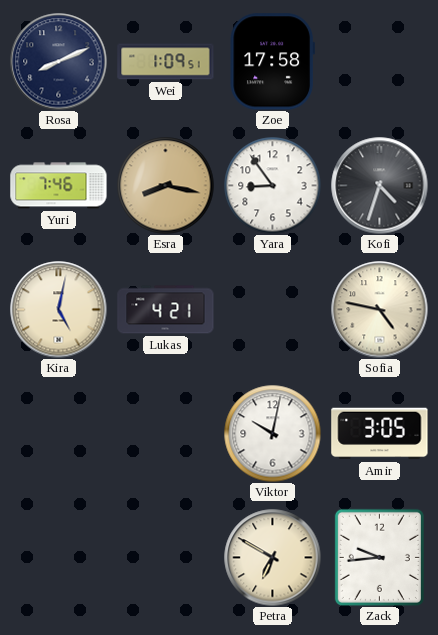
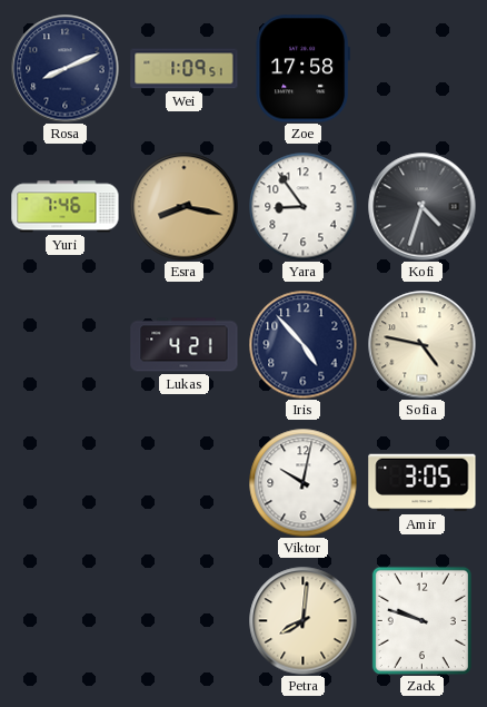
Kira: 5:02 -> none (59, 310)
Iris: none -> 4:53 (302, 344)
Petra: 6:50 -> 8:01 (304, 621)
Zack: 9:44 -> 9:48 (421, 620)
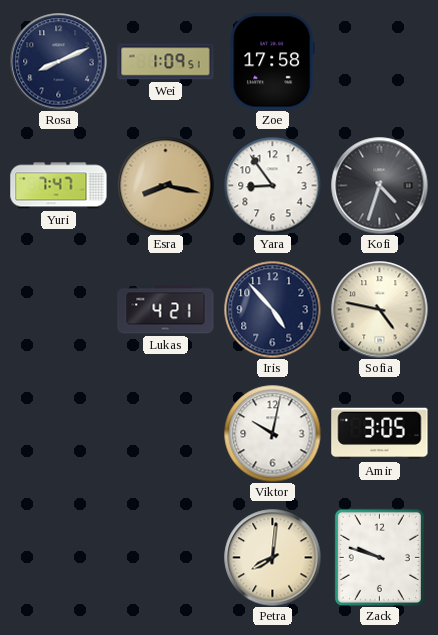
Yuri: 7:46 -> 7:47 (59, 186)
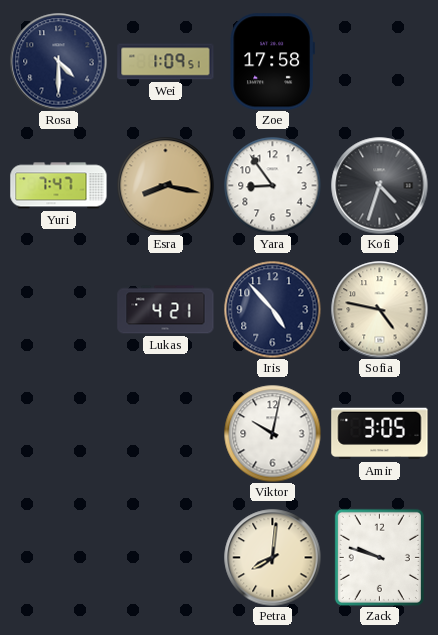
Rosa: 8:11 -> 4:30 (59, 62)
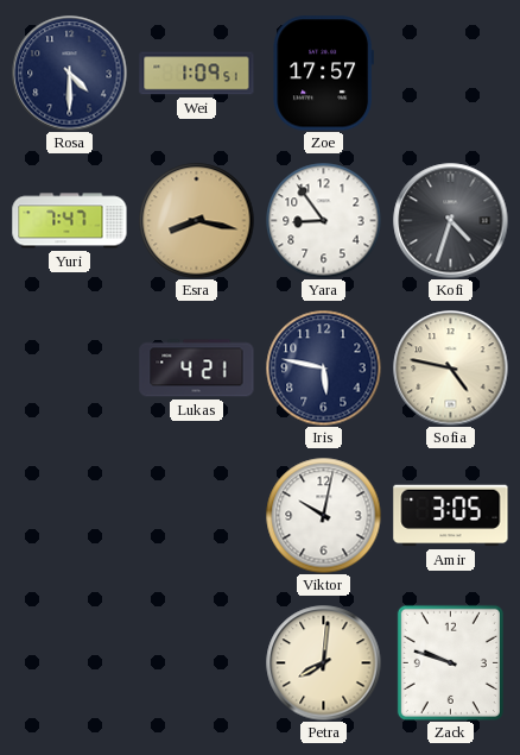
Zoe: 17:58 -> 17:57 (323, 74)
Iris: 4:53 -> 5:47 (323, 367)
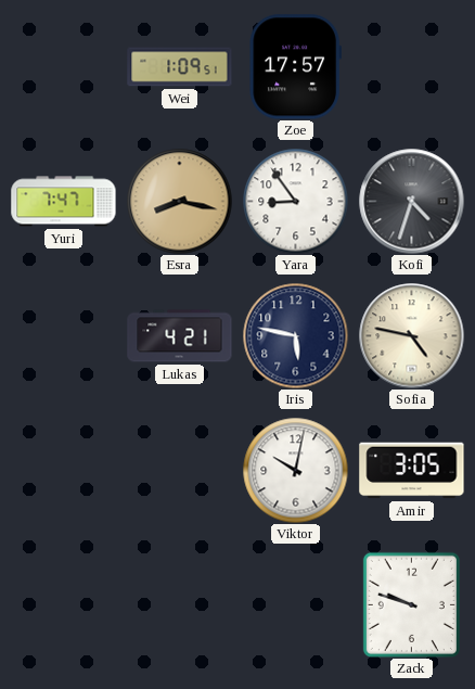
Rosa: 4:30 -> none (70, 74)
Petra: 8:01 -> none (324, 663)
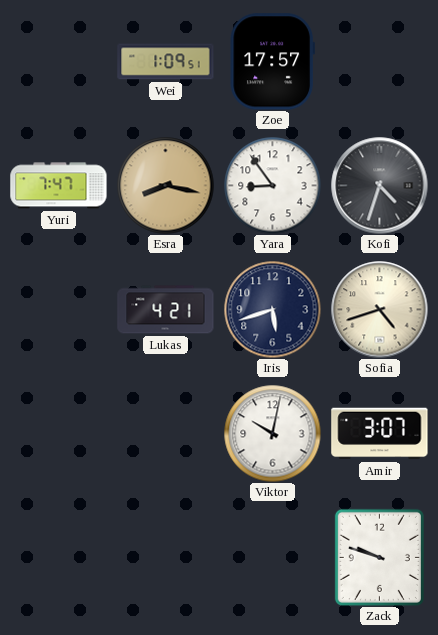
Iris: 5:47 -> 5:42 (272, 309)
Sofia: 4:47 -> 4:42 (380, 310)
Amir: 3:05 -> 3:07 (380, 434)
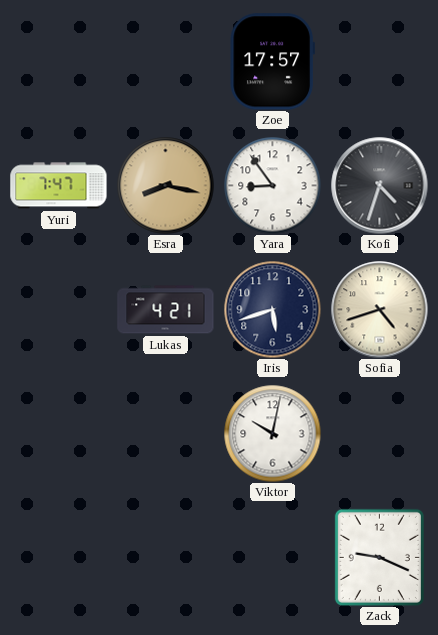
Wei: 1:09 -> none (166, 62)
Amir: 3:07 -> none (380, 434)
Zack: 9:48 -> 9:19 (379, 557)
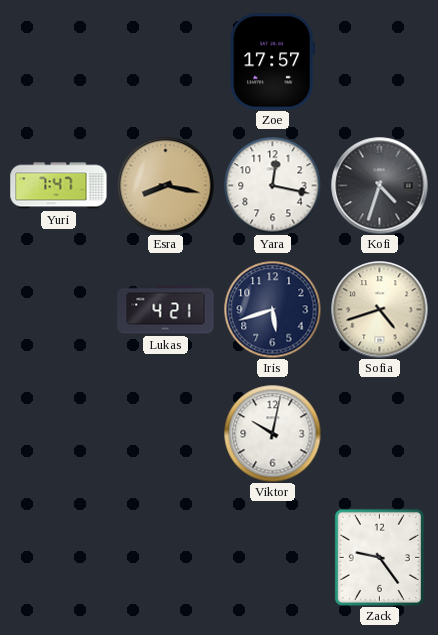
Yara: 8:54 -> 12:17 (272, 185)
Zack: 9:19 -> 9:24 (379, 557)
